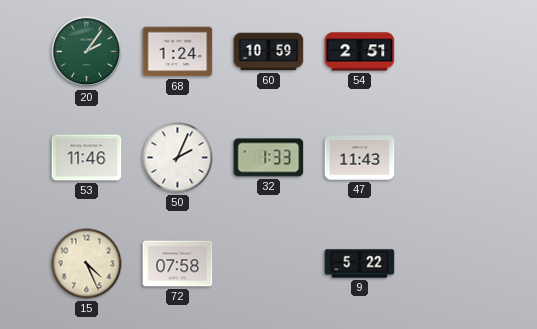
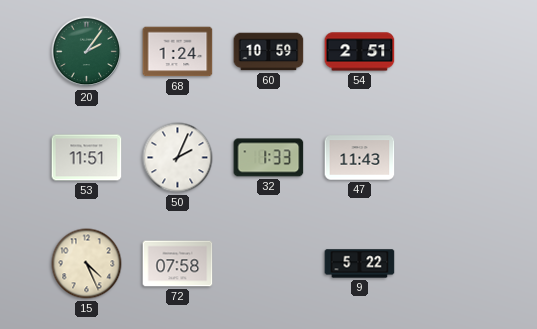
53: 11:46 -> 11:51 (87, 158)
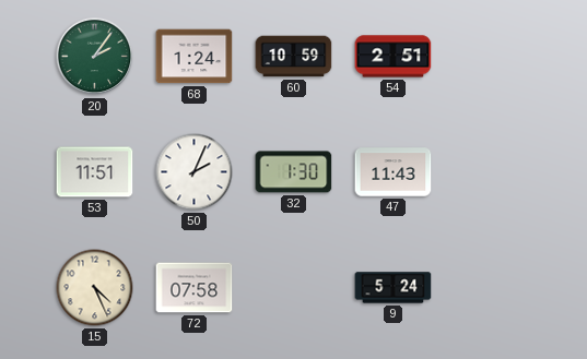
32: 1:33 -> 1:30 (294, 172)
9: 5:22 -> 5:24 (394, 288)
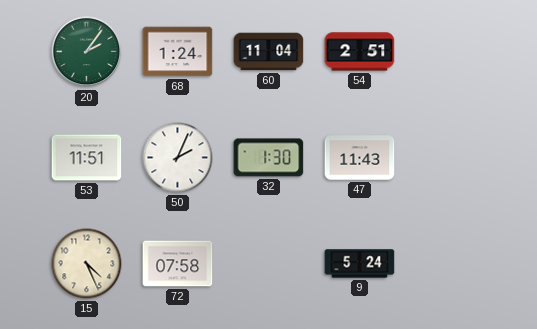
60: 10:59 -> 11:04 (269, 52)
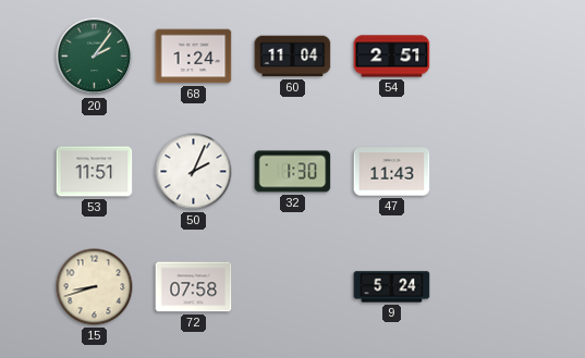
15: 4:26 -> 8:42 (95, 287)
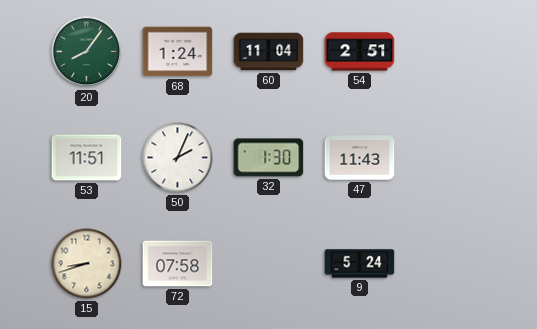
20: 2:06 -> 8:06 (87, 52)
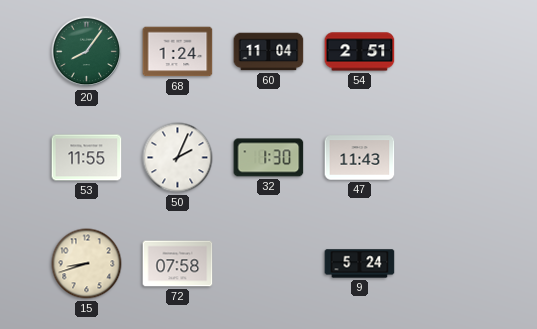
53: 11:51 -> 11:55 (87, 158)
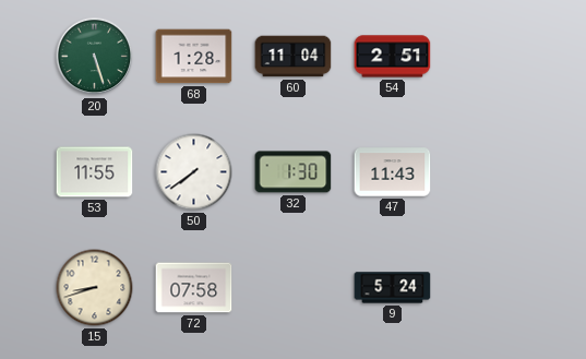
20: 8:06 -> 5:27 (95, 57)
68: 1:24 -> 1:28 (194, 57)
50: 2:04 -> 7:39 (194, 172)
